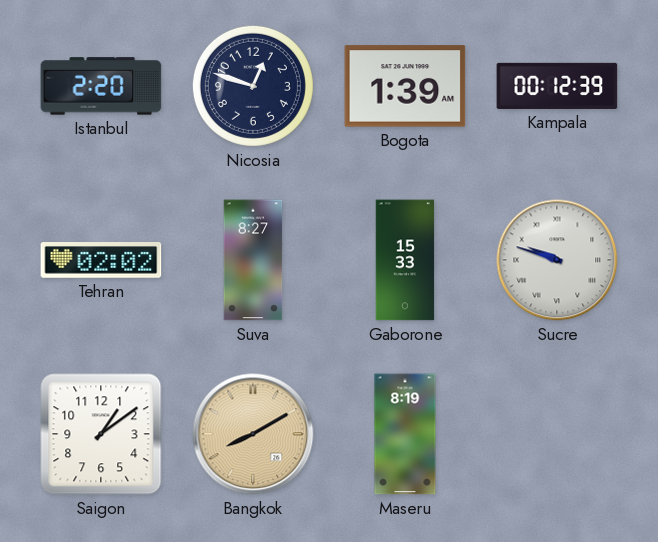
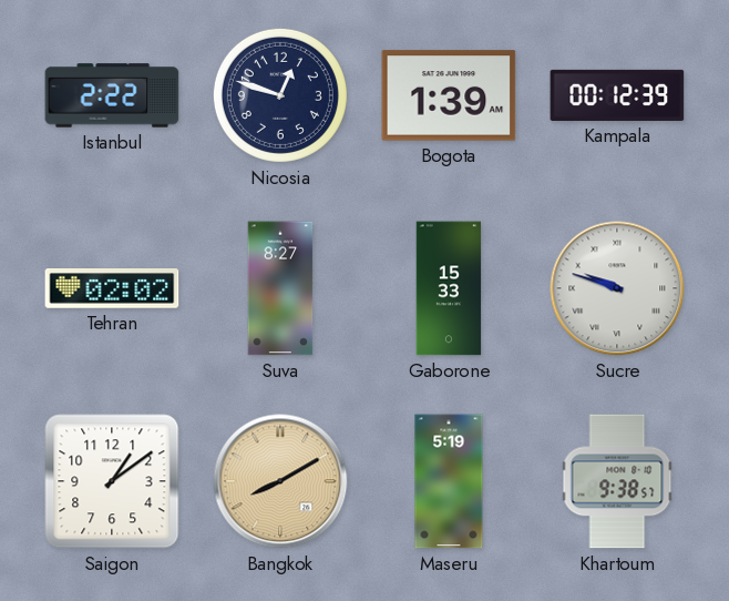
Istanbul: 2:20 -> 2:22 (112, 95)
Maseru: 8:19 -> 5:19 (449, 481)
Khartoum: none -> 9:38 (617, 481)
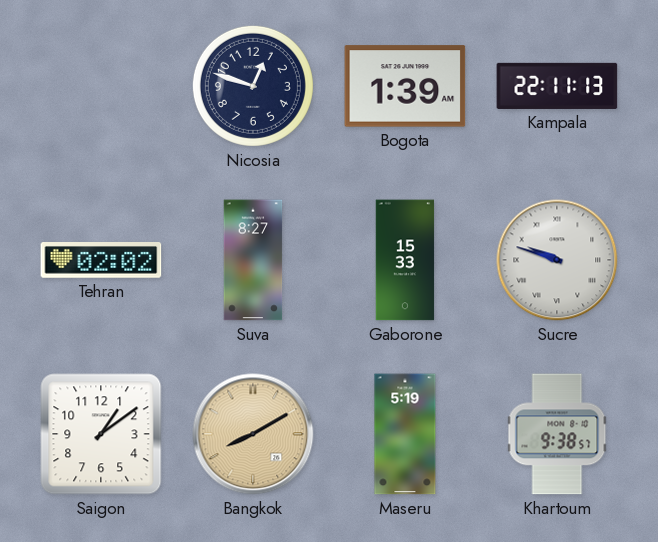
Istanbul: 2:22 -> none (112, 95)
Kampala: 00:12 -> 22:11 (557, 86)
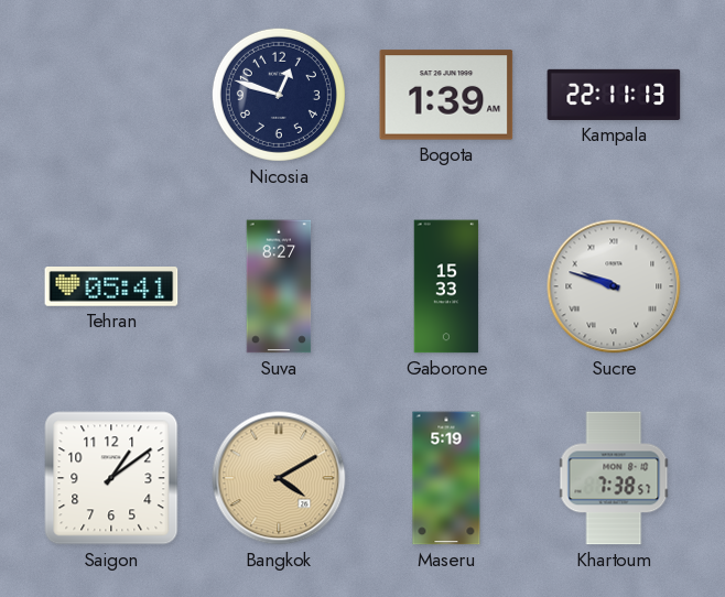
Tehran: 02:02 -> 05:41 (111, 286)
Bangkok: 8:10 -> 4:10 (279, 478)
Khartoum: 9:38 -> 7:38 (614, 478)
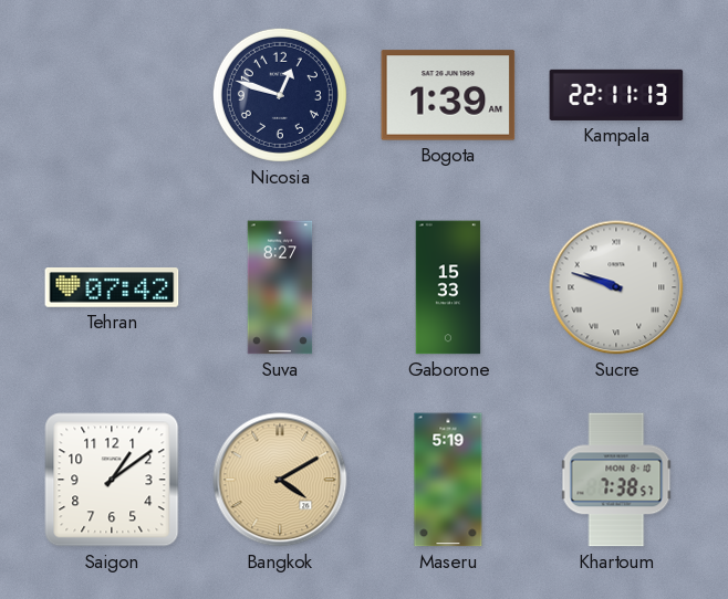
Tehran: 05:41 -> 07:42 (112, 287)
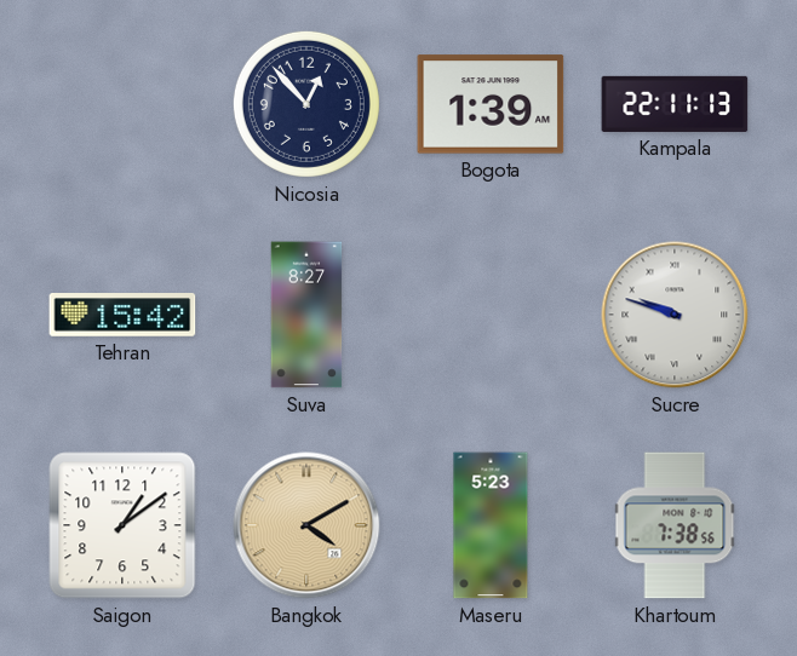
Nicosia: 12:48 -> 12:53 (306, 104)
Tehran: 07:42 -> 15:42 (122, 315)
Gaborone: 15:33 -> none (448, 287)
Maseru: 5:19 -> 5:23 (491, 525)
Khartoum: 7:38:57 -> 7:38:56 (675, 525)
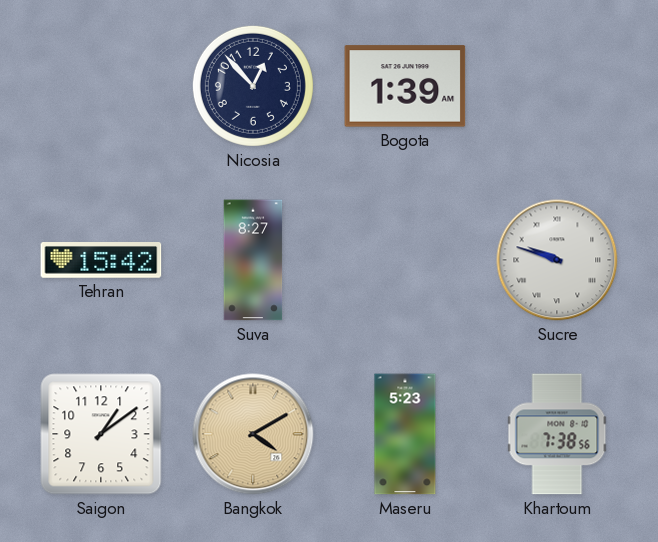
Kampala: 22:11 -> none (675, 104)
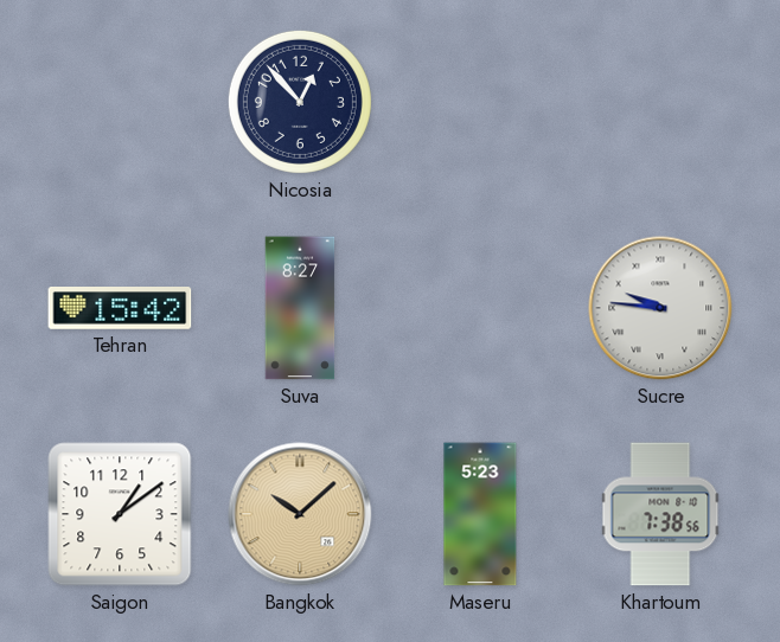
Bogota: 1:39 -> none (405, 86)
Sucre: 9:48 -> 9:46 (660, 308)
Bangkok: 4:10 -> 10:08 (300, 514)
